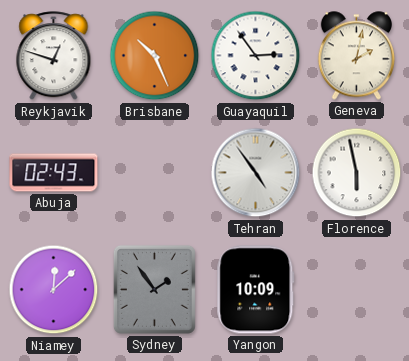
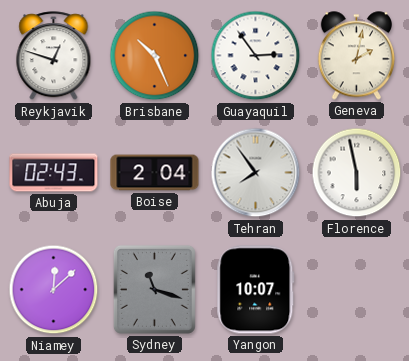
Boise: none -> 2:04 (155, 173)
Tehran: 4:54 -> 7:54 (256, 173)
Sydney: 1:54 -> 11:18 (154, 289)
Yangon: 10:09 -> 10:07 (256, 290)
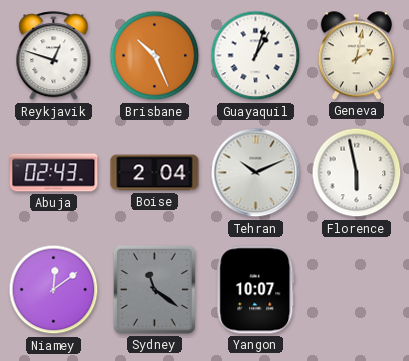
Guayaquil: 2:54 -> 1:03 (256, 56)
Tehran: 7:54 -> 10:11 (256, 173)
Niamey: 12:08 -> 12:09 (54, 290)
Sydney: 11:18 -> 11:21 (154, 289)
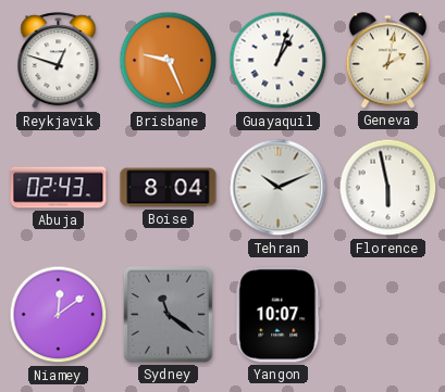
Brisbane: 10:26 -> 9:26 (169, 61)
Boise: 2:04 -> 8:04 (169, 188)
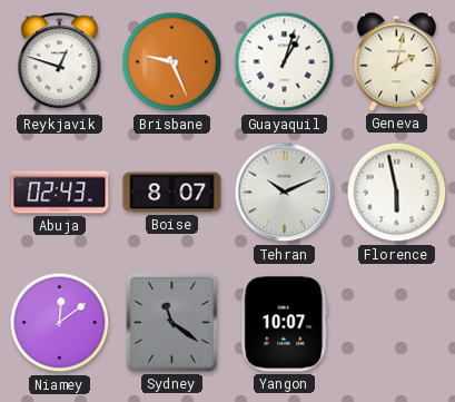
Boise: 8:04 -> 8:07 (172, 193)
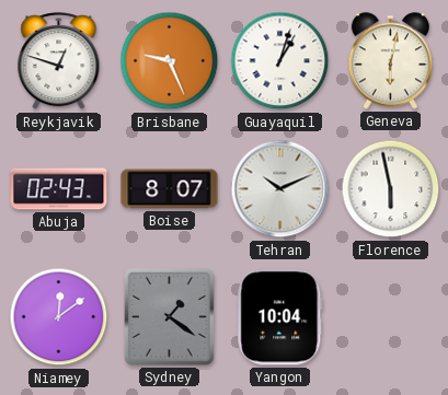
Geneva: 2:02 -> 6:02 (390, 61)
Sydney: 11:21 -> 1:21 (169, 316)
Yangon: 10:07 -> 10:04 (280, 317)
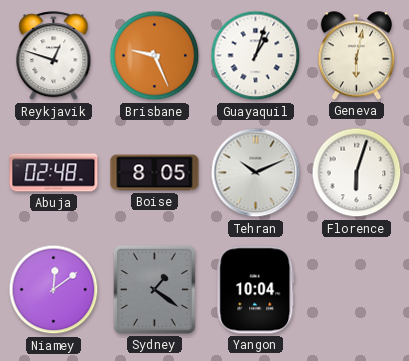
Abuja: 02:43 -> 02:48 (54, 173)
Boise: 8:07 -> 8:05 (155, 173)
Florence: 5:58 -> 6:03 (357, 173)
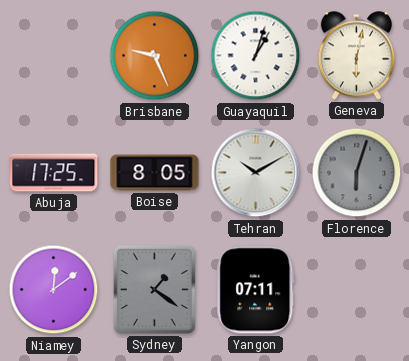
Reykjavik: 12:48 -> none (54, 56)
Abuja: 02:48 -> 17:25 (54, 173)
Tehran: 10:11 -> 10:10 (256, 173)
Florence dial: white -> grey (357, 173)
Yangon: 10:04 -> 07:11 (256, 290)
